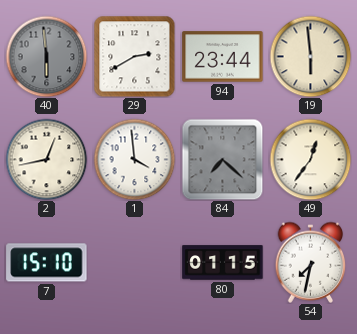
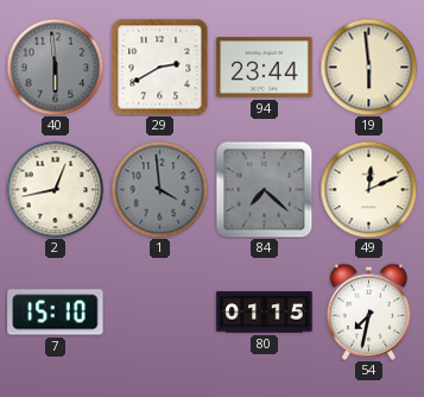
1 dial: white -> grey (159, 189)
49: 12:36 -> 12:11 (368, 189)
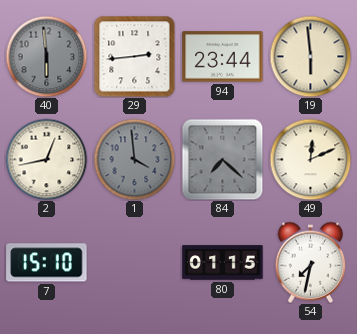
29: 2:40 -> 2:44 (134, 56)
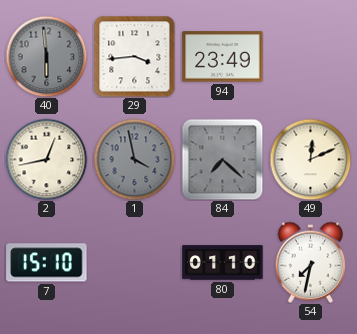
29: 2:44 -> 3:44 (134, 56)
94: 23:44 -> 23:49 (223, 57)
19: 5:59 -> none (310, 56)
1: 3:59 -> 3:58 (134, 159)
80: 01:15 -> 01:10 (223, 263)
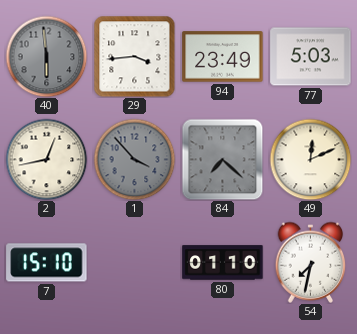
77: none -> 5:03 (311, 57)
1: 3:58 -> 3:53 (134, 159)
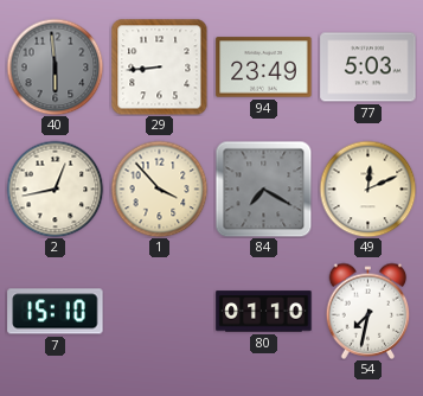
29: 3:44 -> 8:44 (159, 66)
1 dial: grey -> cream (159, 189)
84: 7:22 -> 7:20 (263, 189)
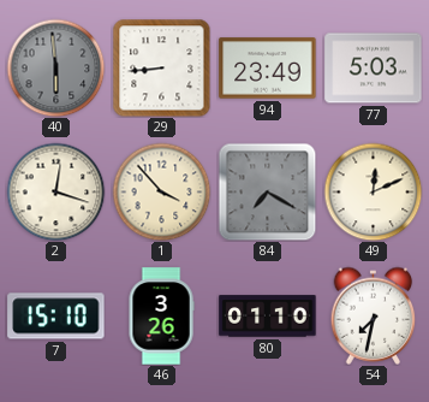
2: 12:43 -> 12:18 (55, 191)
46: none -> 3:26 (161, 317)
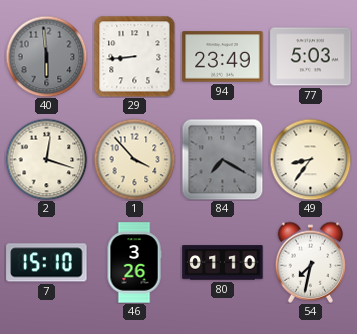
49: 12:11 -> 8:36 (310, 159)
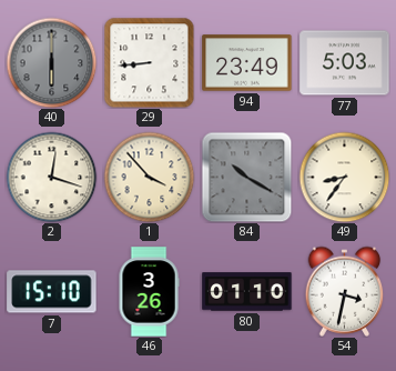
40: 5:59 -> 6:00 (51, 62)
84: 7:20 -> 10:20 (246, 177)
54: 7:32 -> 3:32 (345, 291)
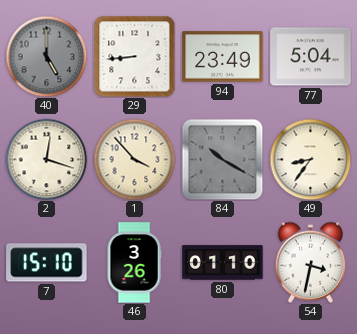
40: 6:00 -> 5:00 (46, 56)
77: 5:03 -> 5:04 (311, 57)
